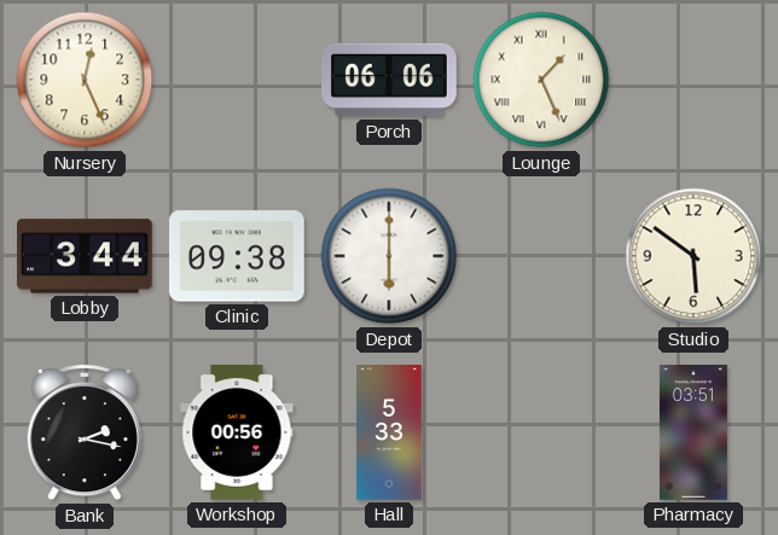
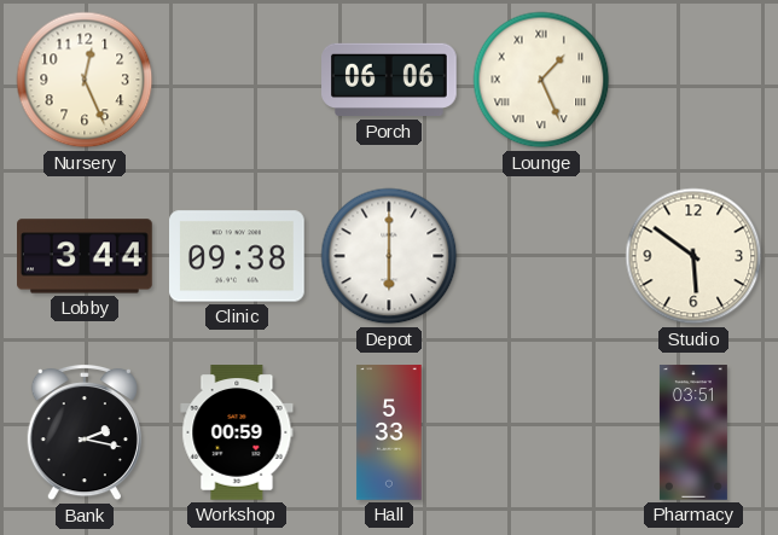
Workshop: 00:56 -> 00:59 (237, 432)
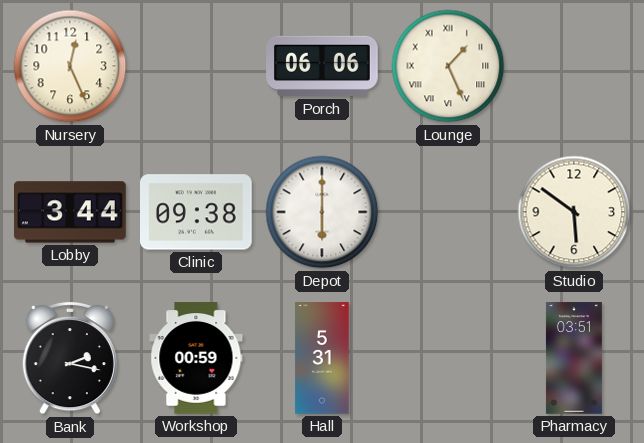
Hall: 5:33 -> 5:31 (322, 358)
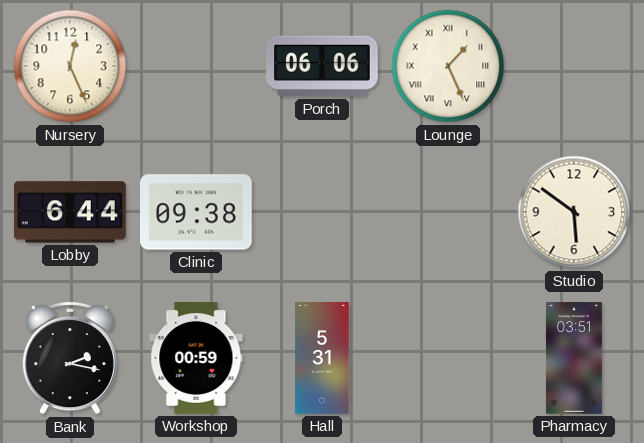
Lobby: 3:44 -> 6:44 (70, 212)
Depot: 6:00 -> none (322, 212)
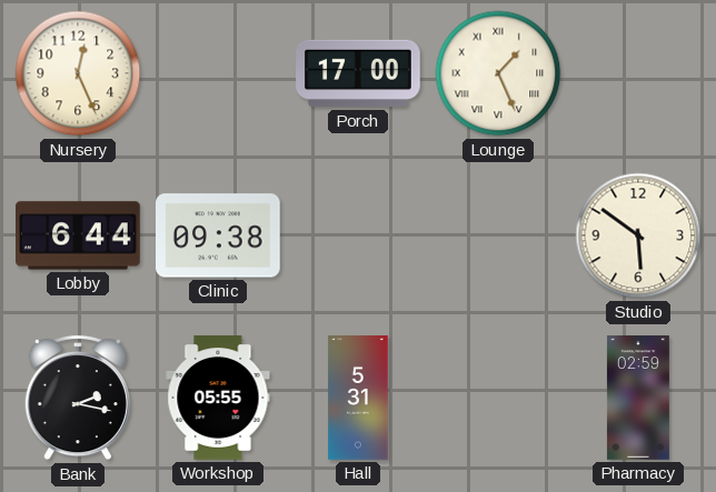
Porch: 06:06 -> 17:00 (358, 73)
Workshop: 00:59 -> 05:55 (218, 398)
Pharmacy: 03:51 -> 02:59 (638, 398)
